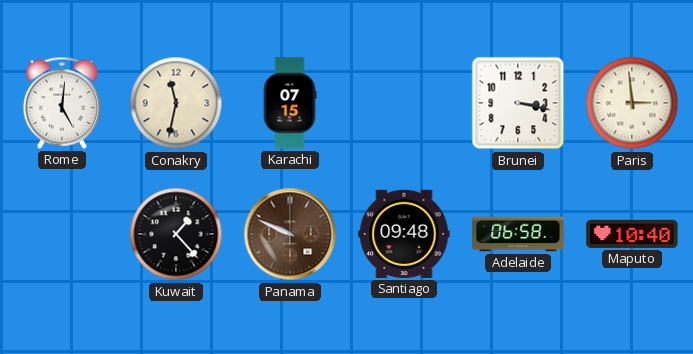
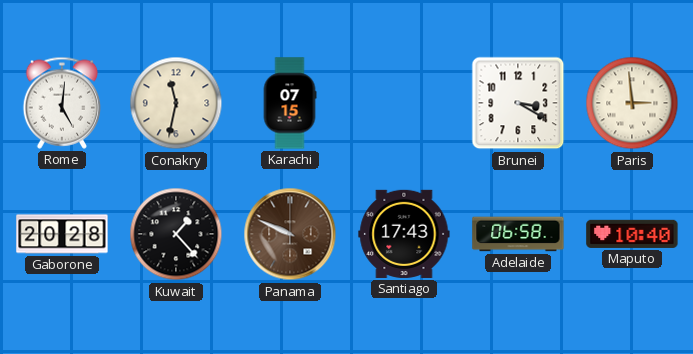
Brunei: 3:17 -> 3:20 (518, 103)
Gaborone: none -> 20:28 (62, 234)
Santiago: 09:48 -> 17:43 (404, 234)
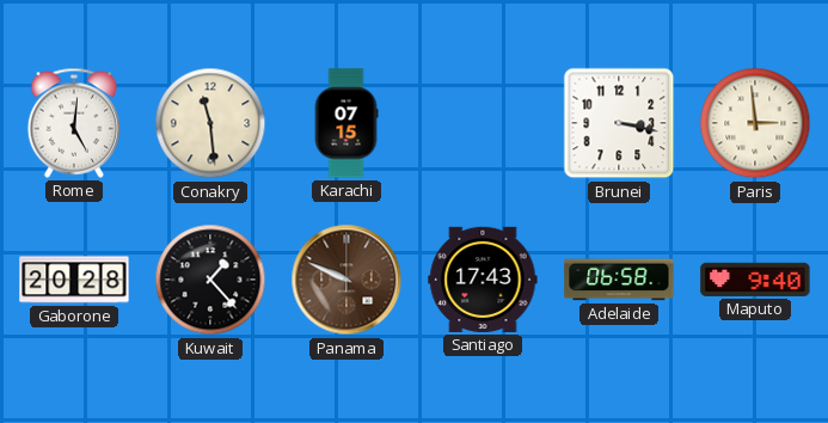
Conakry: 11:32 -> 11:29 (210, 123)
Brunei: 3:20 -> 3:17 (619, 123)
Maputo: 10:40 -> 9:40 (755, 280)
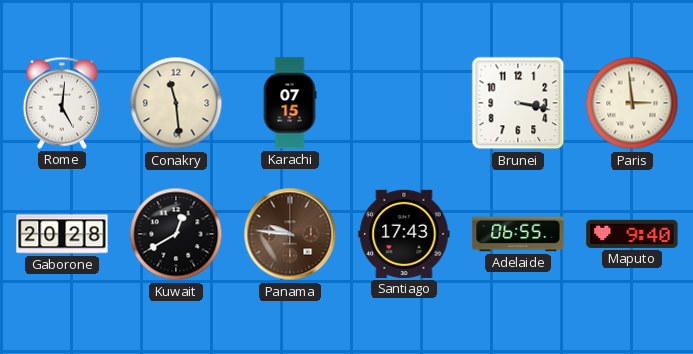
Kuwait: 1:23 -> 12:40 (176, 234)
Panama: 9:49 -> 9:46 (290, 234)
Adelaide: 06:58 -> 06:55 (518, 234)
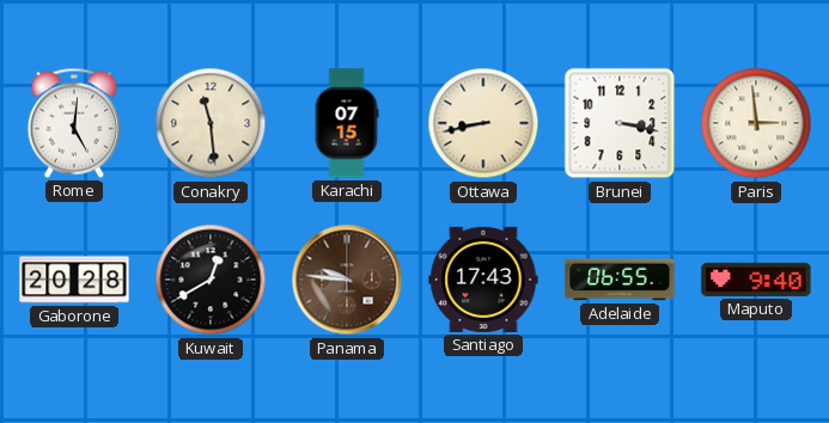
Ottawa: none -> 8:43 (483, 123)
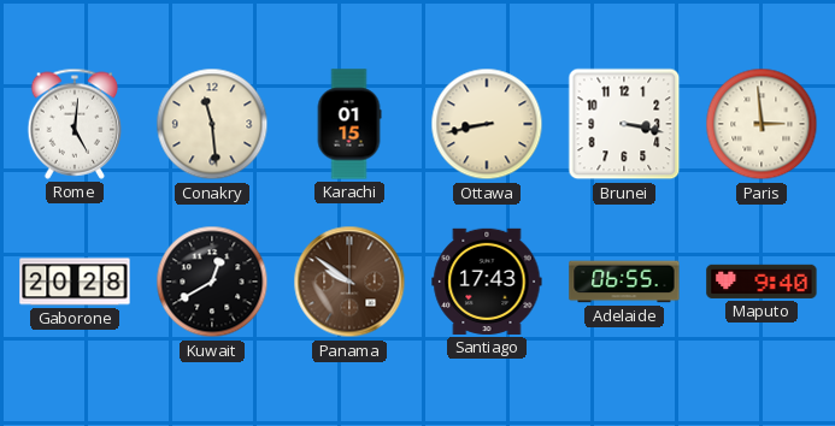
Karachi: 07:15 -> 01:15 (349, 124)
Panama: 9:46 -> 9:51 (349, 282)
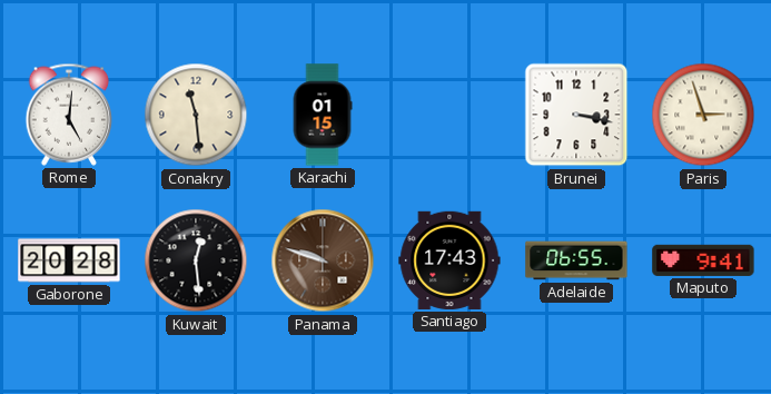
Ottawa: 8:43 -> none (487, 124)
Paris: 2:59 -> 2:57 (703, 115)
Kuwait: 12:40 -> 12:29 (196, 260)
Panama: 9:51 -> 9:48 (323, 260)
Maputo: 9:40 -> 9:41 (703, 260)
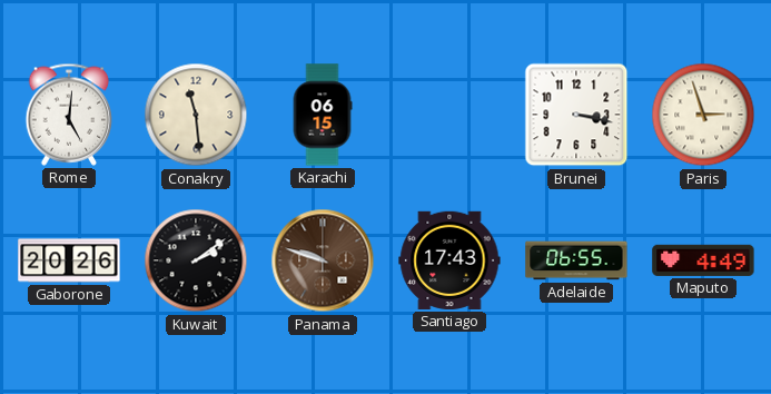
Karachi: 01:15 -> 06:15 (323, 115)
Gaborone: 20:28 -> 20:26 (69, 260)
Kuwait: 12:29 -> 2:09 (196, 260)
Maputo: 9:41 -> 4:49 (703, 260)
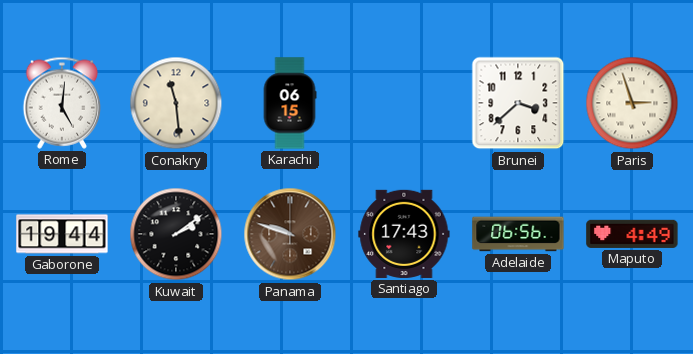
Brunei: 3:17 -> 3:38 (518, 103)
Gaborone: 20:26 -> 19:44 (62, 234)
Adelaide: 06:55 -> 06:56 (518, 234)
